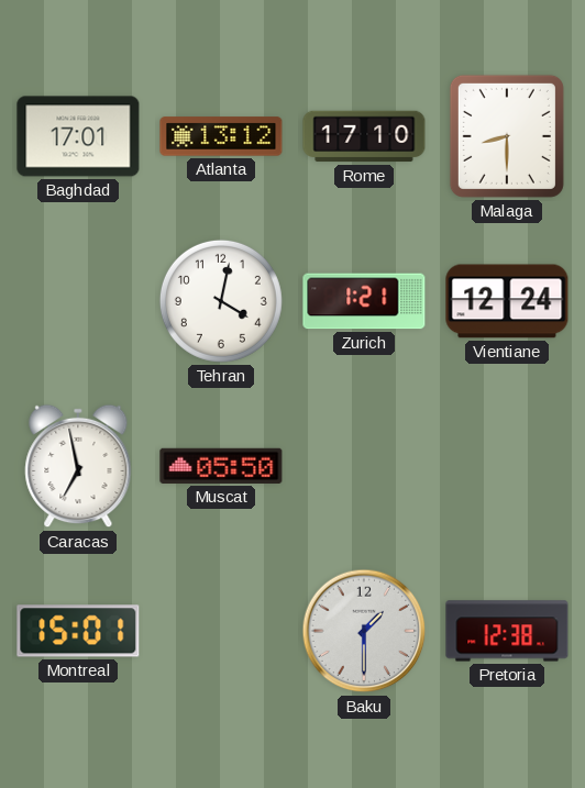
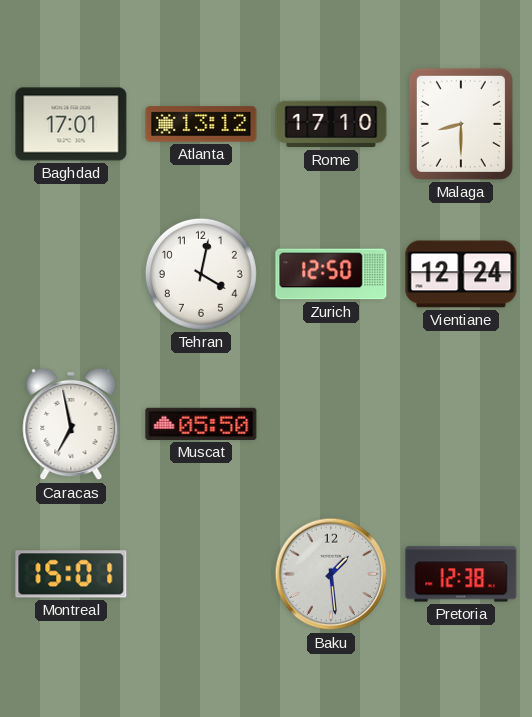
Zurich: 1:21 -> 12:50 (331, 274)
Baku: 1:30 -> 1:29 (331, 574)
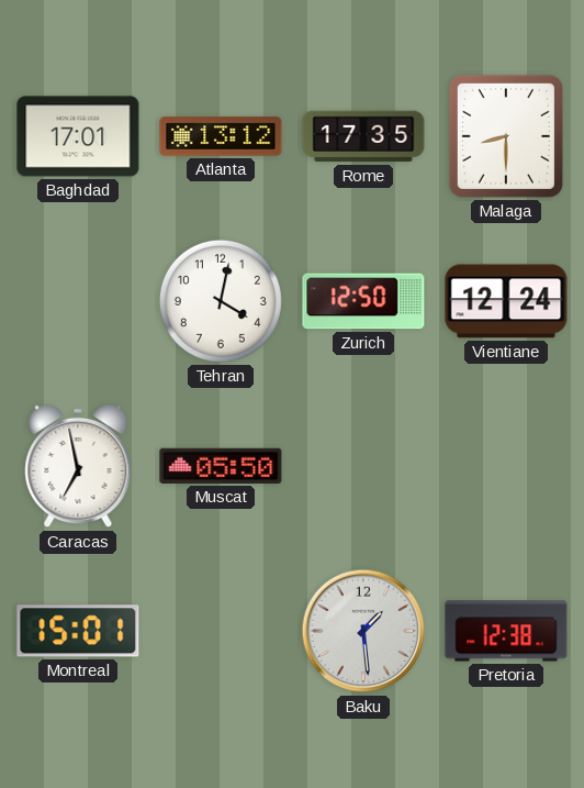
Rome: 17:10 -> 17:35 (363, 136)
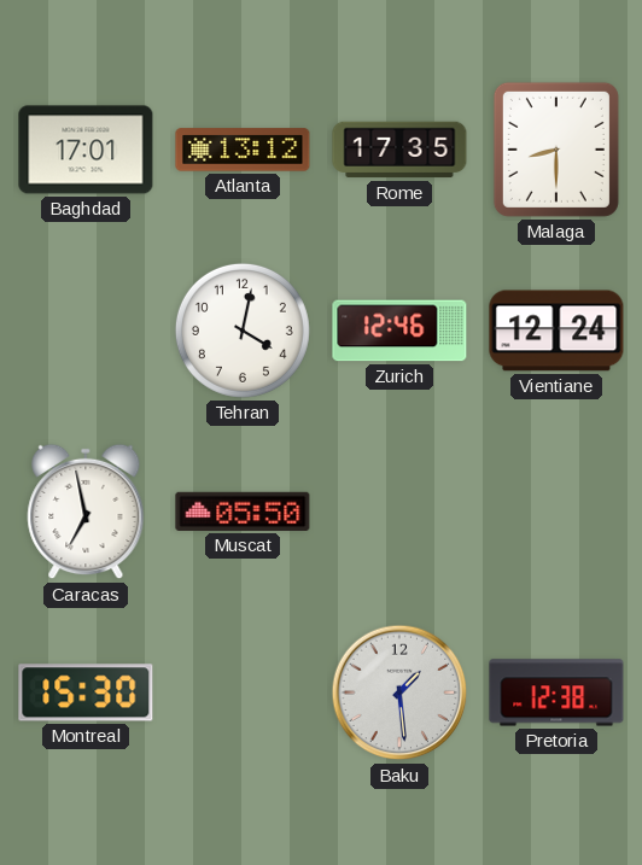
Zurich: 12:50 -> 12:46 (399, 331)
Montreal: 15:01 -> 15:30 (86, 692)
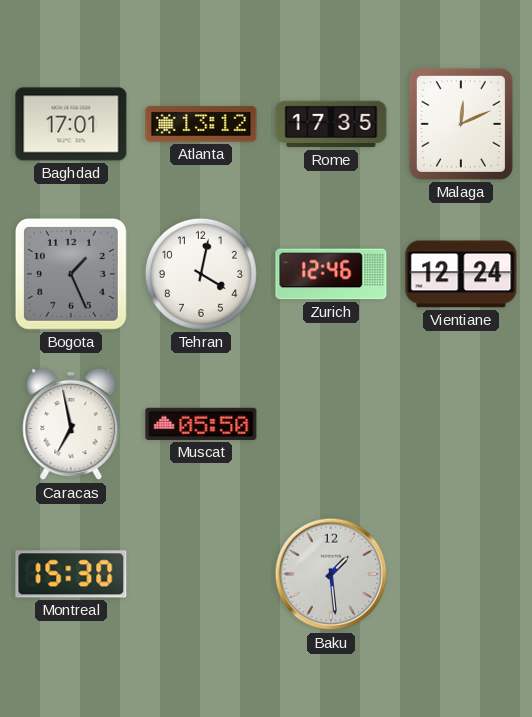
Malaga: 8:30 -> 12:11 (461, 124)
Bogota: none -> 1:26 (71, 274)
Pretoria: 12:38 -> none (556, 692)
